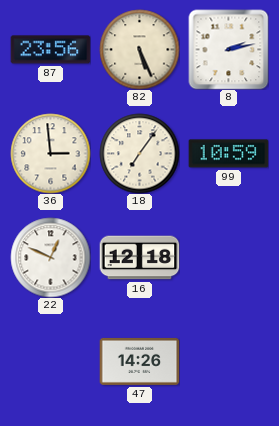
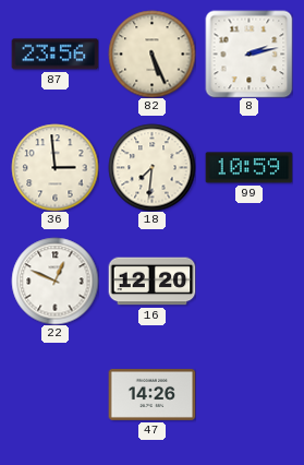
18: 7:06 -> 7:31 (151, 167)
16: 12:18 -> 12:20 (151, 282)
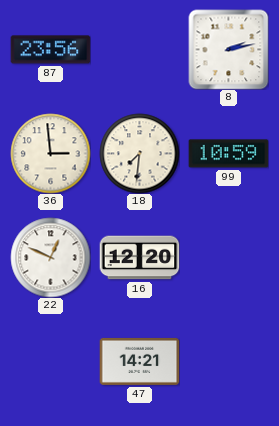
82: 5:26 -> none (151, 53)
47: 14:26 -> 14:21 (139, 361)
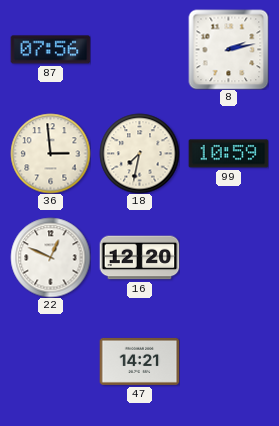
87: 23:56 -> 07:56 (50, 50)
18: 7:31 -> 7:32 (139, 153)
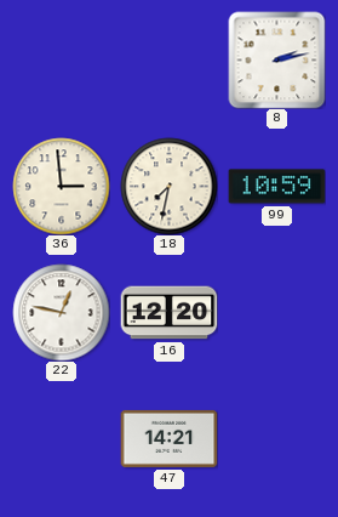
87: 07:56 -> none (50, 50)
22: 12:49 -> 12:47 (61, 312)
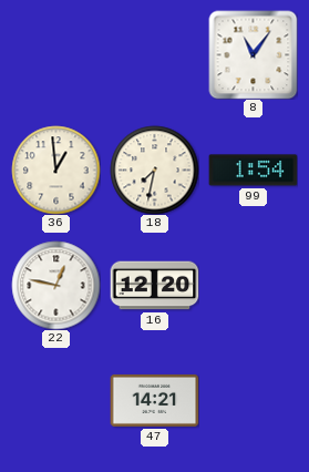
8: 2:13 -> 11:06 (253, 54)
36: 2:59 -> 12:59 (55, 170)
99: 10:59 -> 1:54 (253, 171)
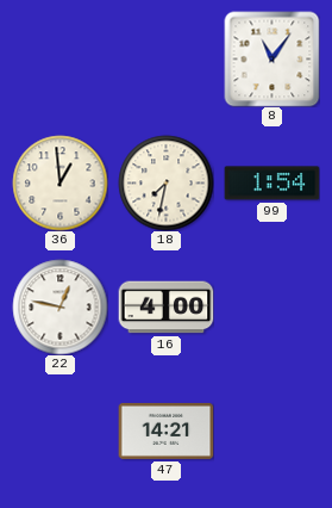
16: 12:20 -> 4:00 (165, 308)
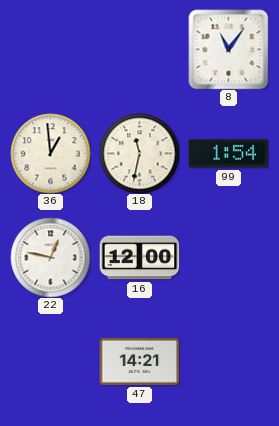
18: 7:32 -> 11:32 (139, 153)
16: 4:00 -> 12:00 (139, 258)
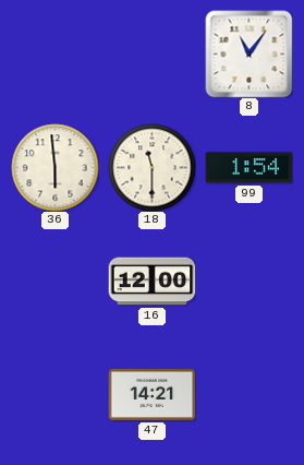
36: 12:59 -> 5:59 (54, 167)
18: 11:32 -> 11:30 (151, 167)
22: 12:47 -> none (50, 257)
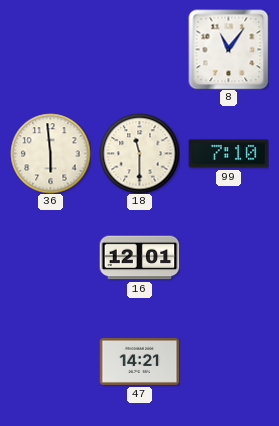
99: 1:54 -> 7:10 (228, 154)
16: 12:00 -> 12:01 (139, 258)
